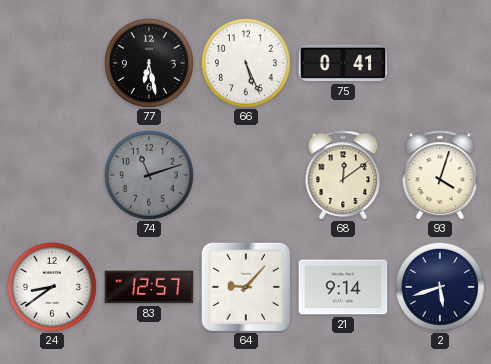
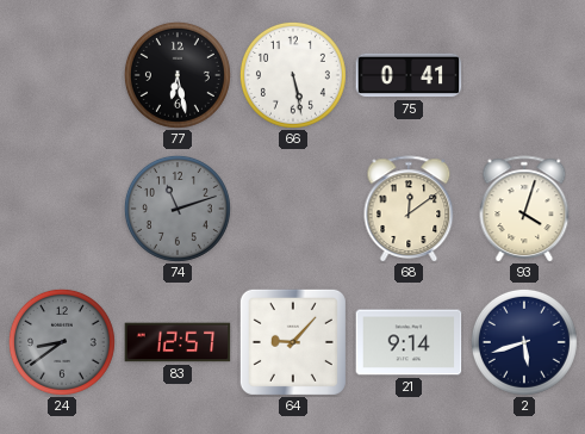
66: 5:26 -> 5:28 (293, 75)
24 dial: white -> grey (62, 342)
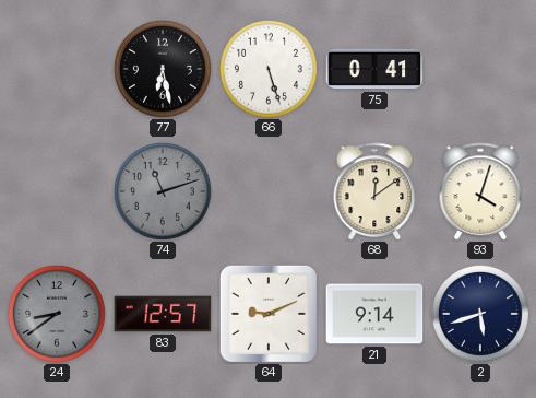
66: 5:28 -> 5:27 (269, 69)
64: 9:07 -> 9:11 (269, 314)
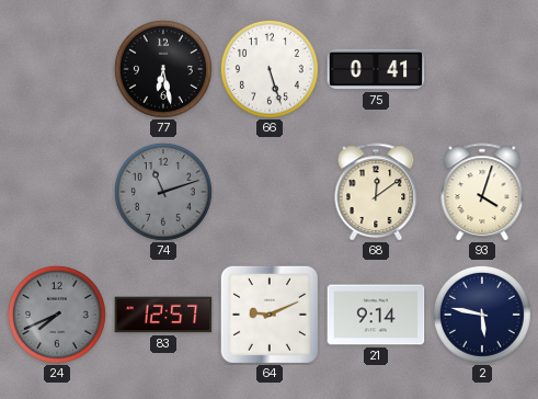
24: 8:39 -> 7:41 (57, 315)
2: 5:42 -> 5:47 (482, 315)
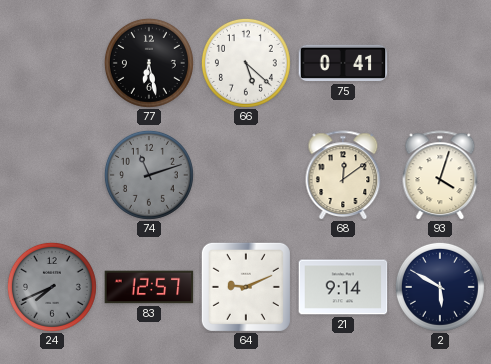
66: 5:27 -> 5:22 (246, 63)
2: 5:47 -> 5:50 (440, 287)
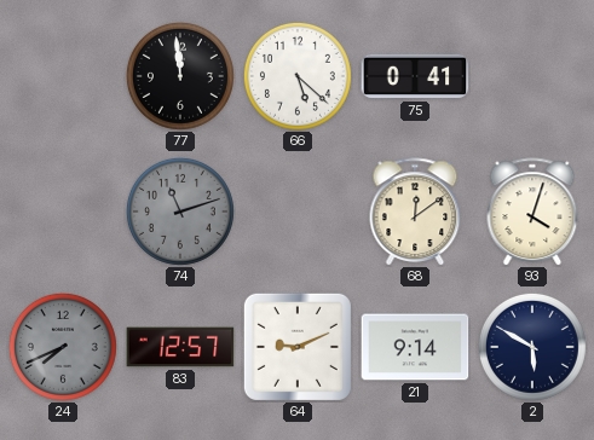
77: 6:28 -> 11:59 (180, 76)
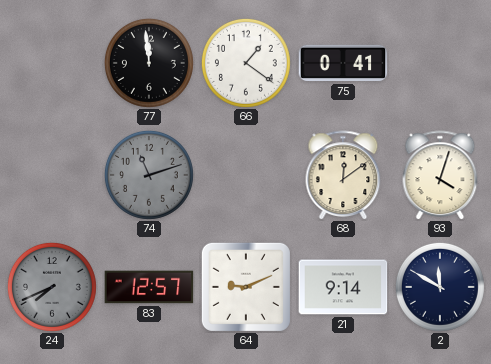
66: 5:22 -> 1:21 (246, 63)
2: 5:50 -> 11:50 (440, 287)
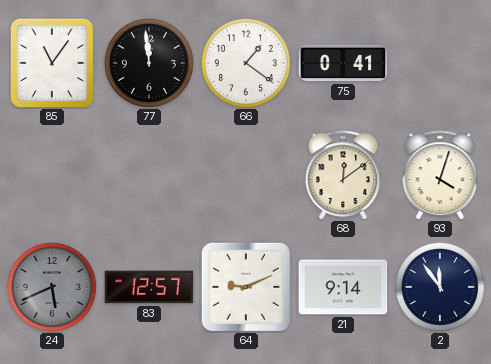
85: none -> 11:06 (52, 63)
74: 11:12 -> none (149, 175)
24: 7:41 -> 5:41 (52, 287)
2: 11:50 -> 11:54 (440, 287)
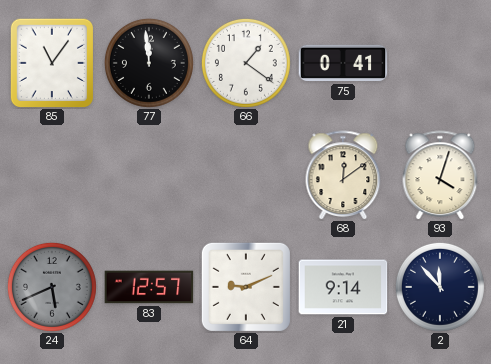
2: 11:54 -> 11:53 (440, 287)
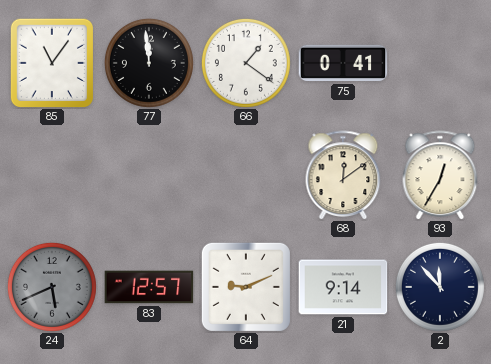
93: 4:03 -> 12:35 (440, 175)
